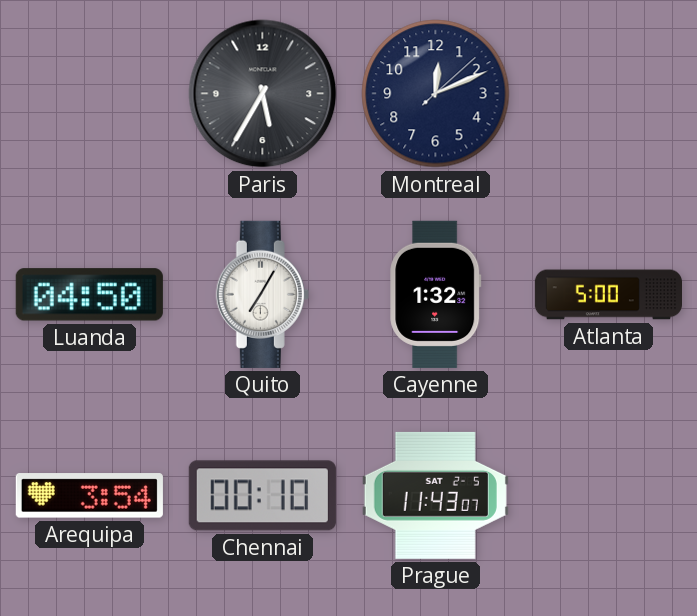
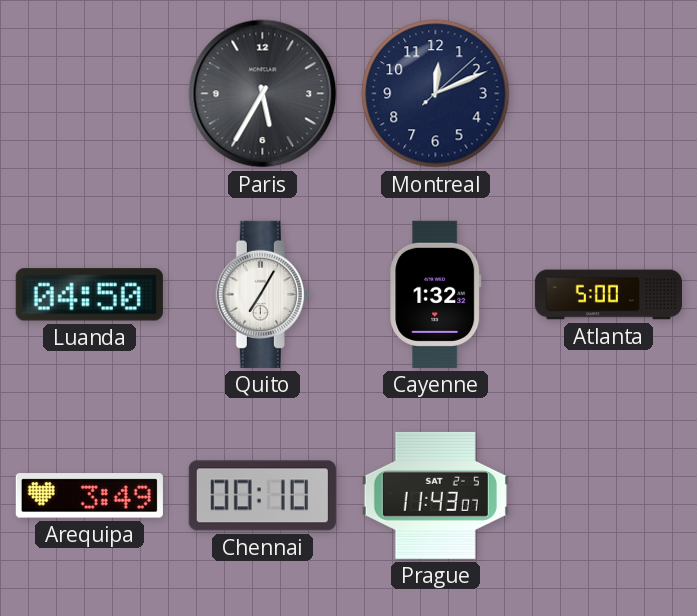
Arequipa: 3:54 -> 3:49 (89, 496)
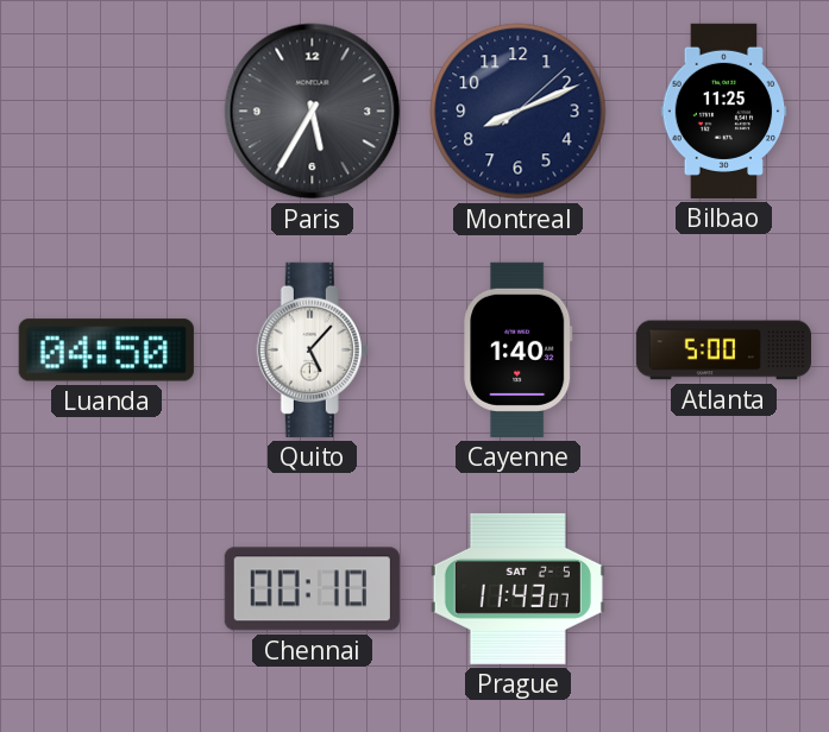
Montreal: 12:11 -> 8:11 (519, 112)
Bilbao: none -> 11:25 (724, 111)
Quito: 7:05 -> 5:07 (312, 349)
Cayenne: 1:32 -> 1:40 (519, 349)
Arequipa: 3:49 -> none (89, 496)
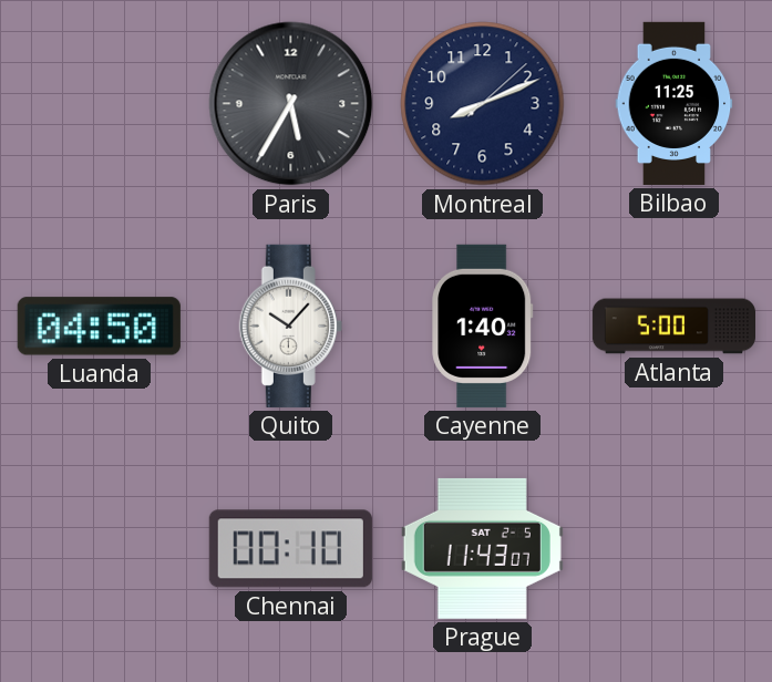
Quito: 5:07 -> 10:07 (290, 325)
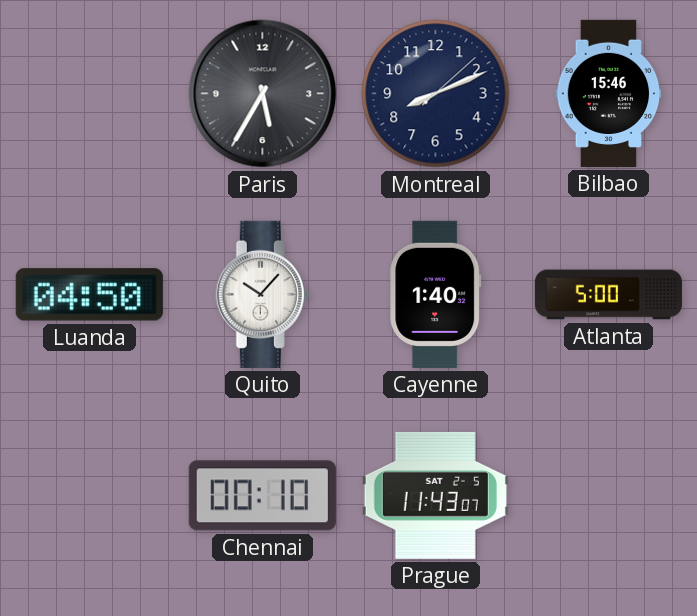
Bilbao: 11:25 -> 15:46 (609, 93)
